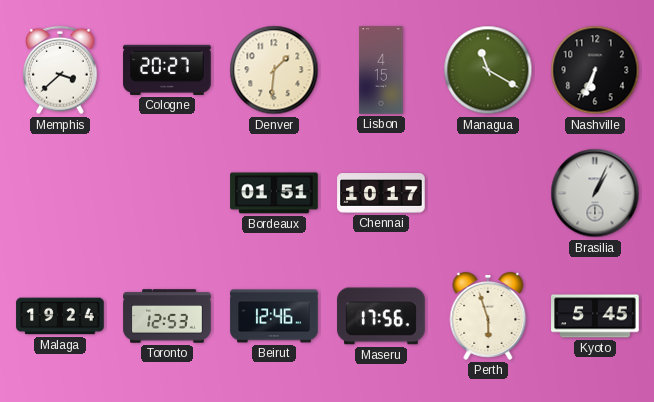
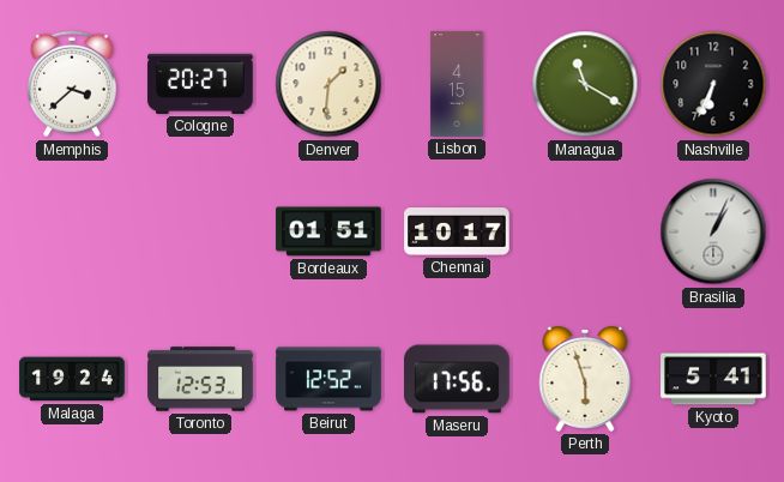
Beirut: 12:46 -> 12:52 (328, 379)
Kyoto: 5:45 -> 5:41 (713, 379)
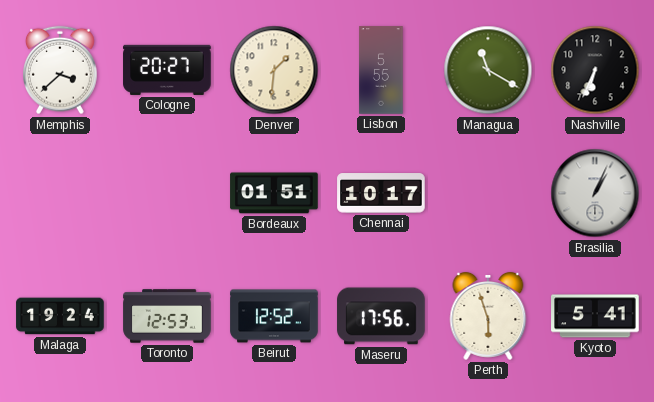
Lisbon: 4:15 -> 5:55 (381, 70)
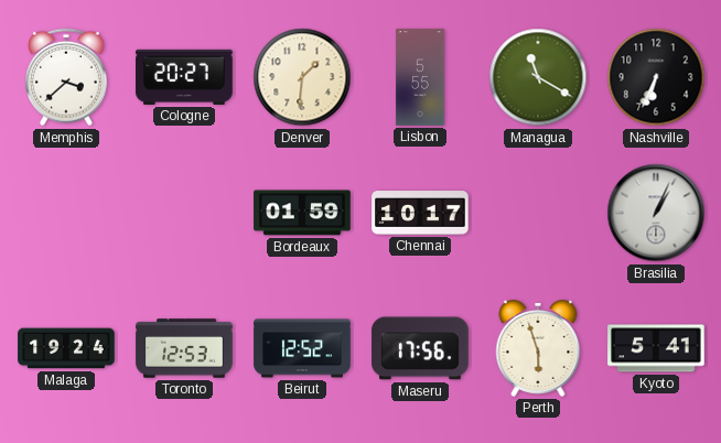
Bordeaux: 01:51 -> 01:59 (302, 213)
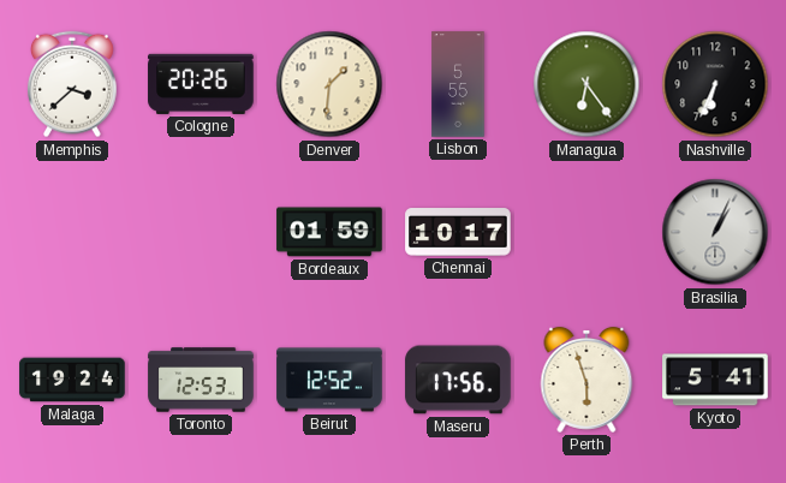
Cologne: 20:27 -> 20:26 (201, 84)
Managua: 11:20 -> 6:24 (586, 84)
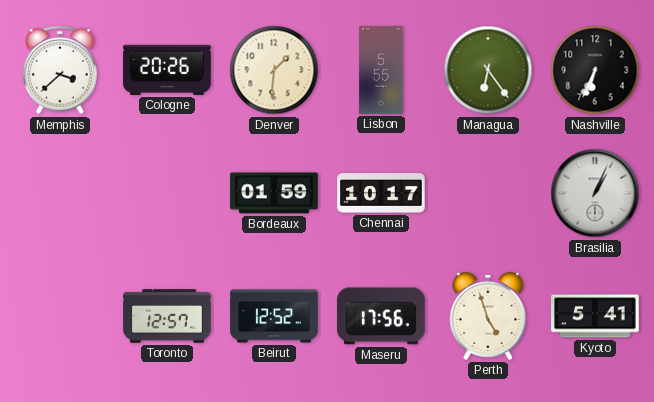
Malaga: 19:24 -> none (72, 380)
Toronto: 12:53 -> 12:57 (167, 316)
Perth: 5:57 -> 4:57 (488, 316)
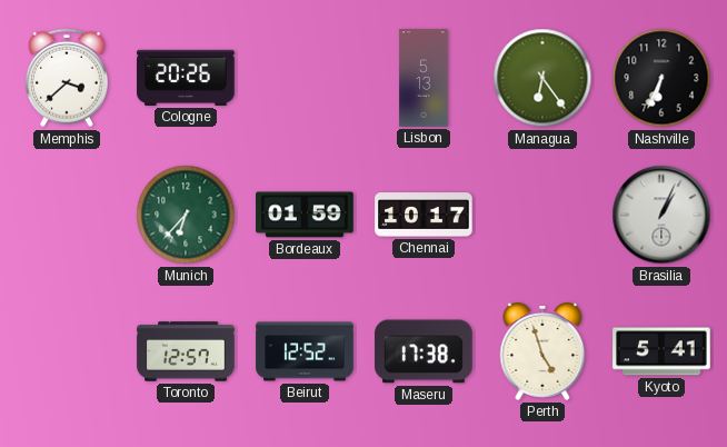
Denver: 1:31 -> none (274, 70)
Lisbon: 5:55 -> 5:13 (424, 78)
Munich: none -> 6:37 (186, 215)
Maseru: 17:56 -> 17:38 (424, 351)
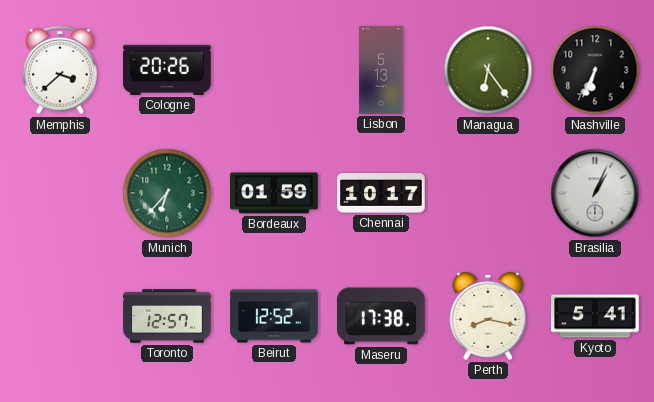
Perth: 4:57 -> 8:17 (488, 316)
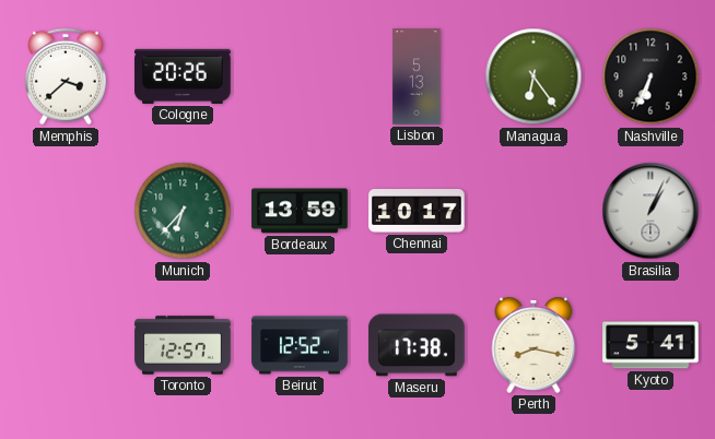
Bordeaux: 01:59 -> 13:59 (300, 211)
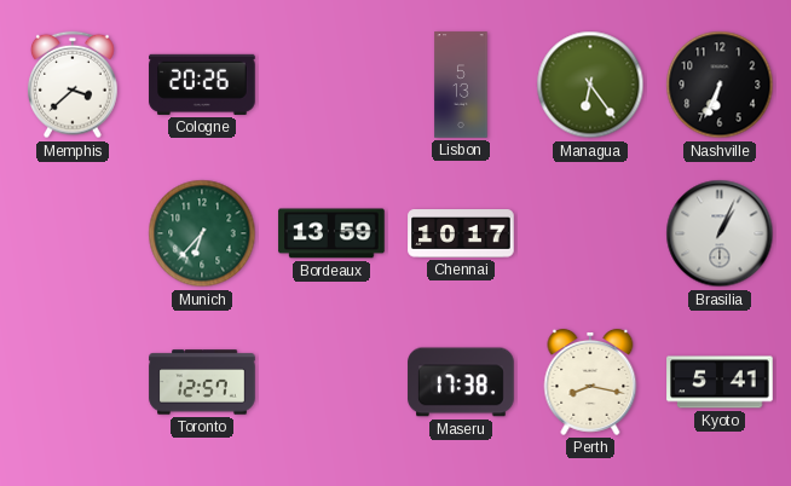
Beirut: 12:52 -> none (300, 345)
